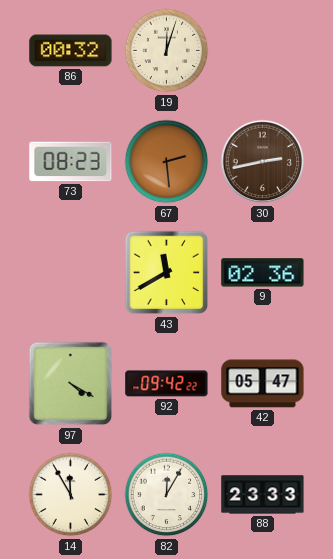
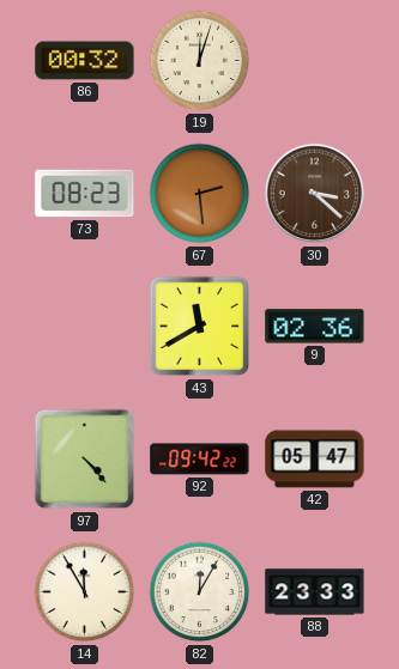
30: 2:43 -> 3:22 (315, 194)
97: 4:20 -> 4:23 (85, 460)
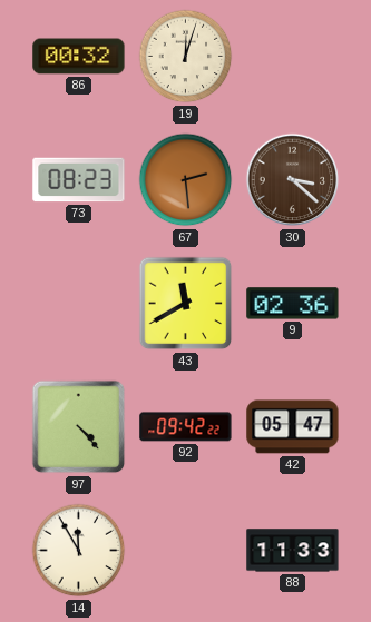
82: 12:05 -> none (200, 592)
88: 23:33 -> 11:33 (293, 551)
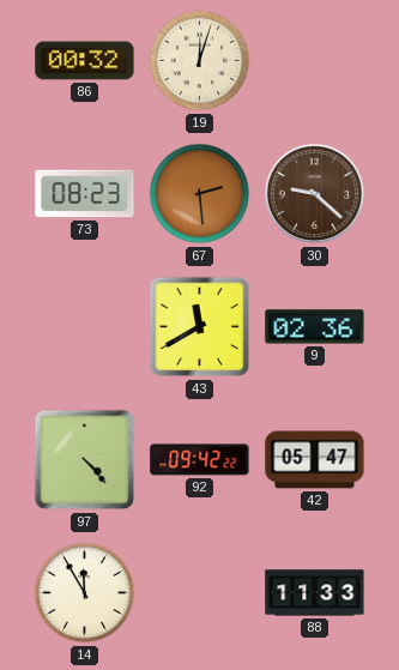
30: 3:22 -> 9:22 (315, 194)
